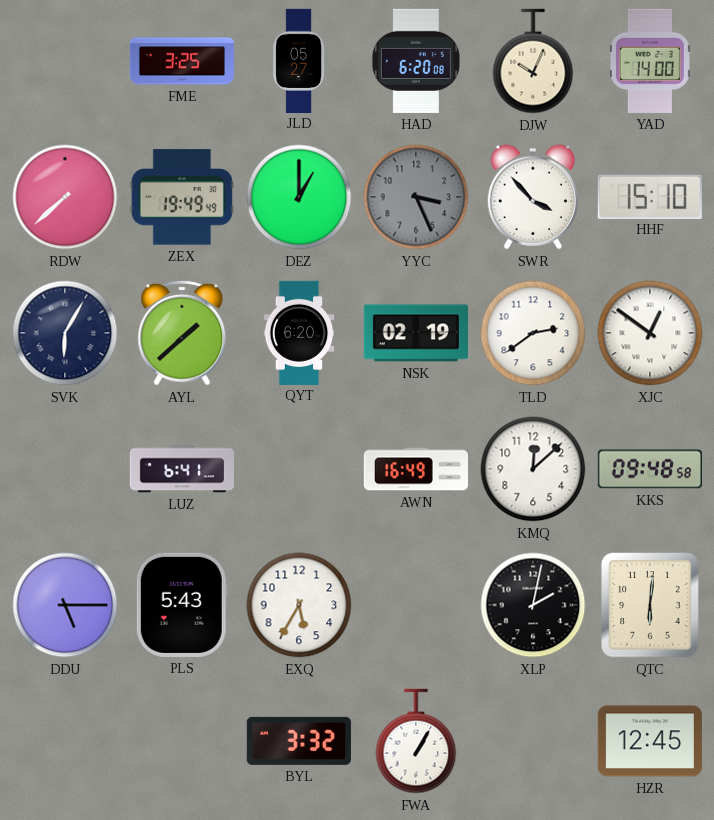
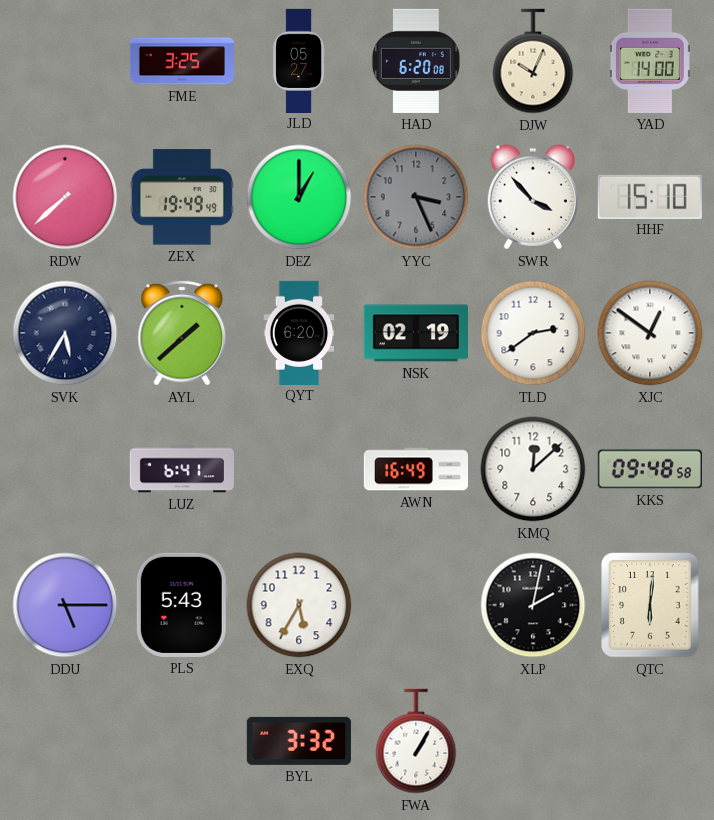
SVK: 6:05 -> 5:35 (65, 333)
HZR: 12:45 -> none (650, 741)
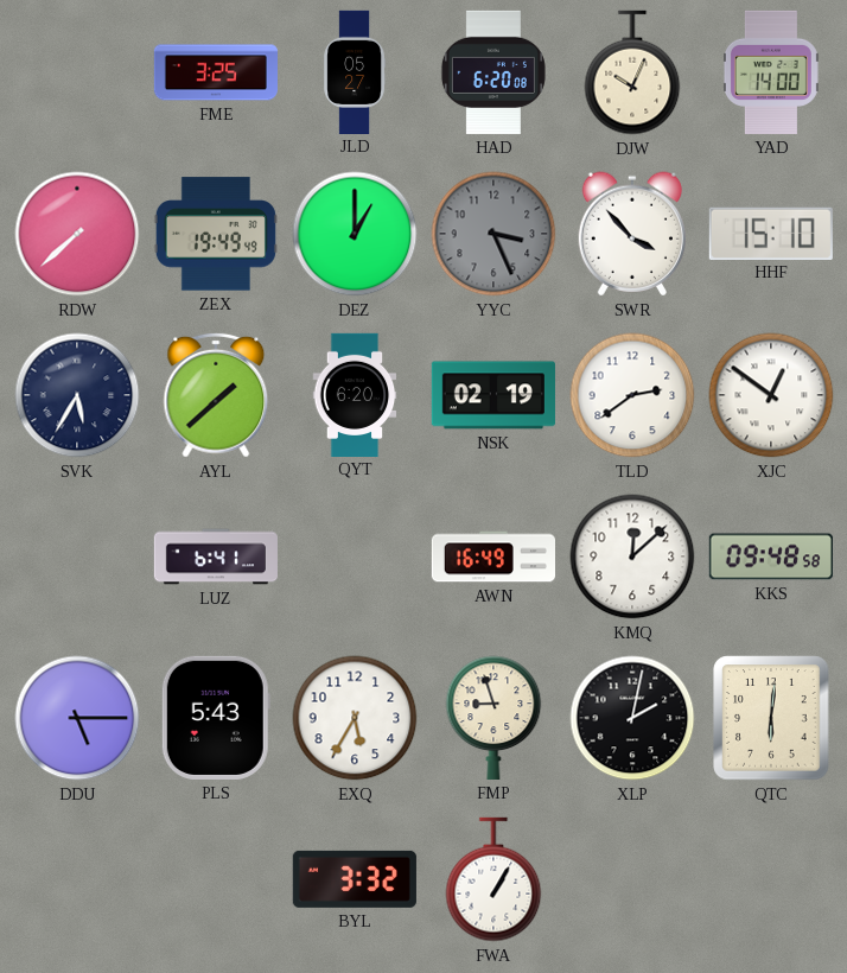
FMP: none -> 8:57 (493, 718)
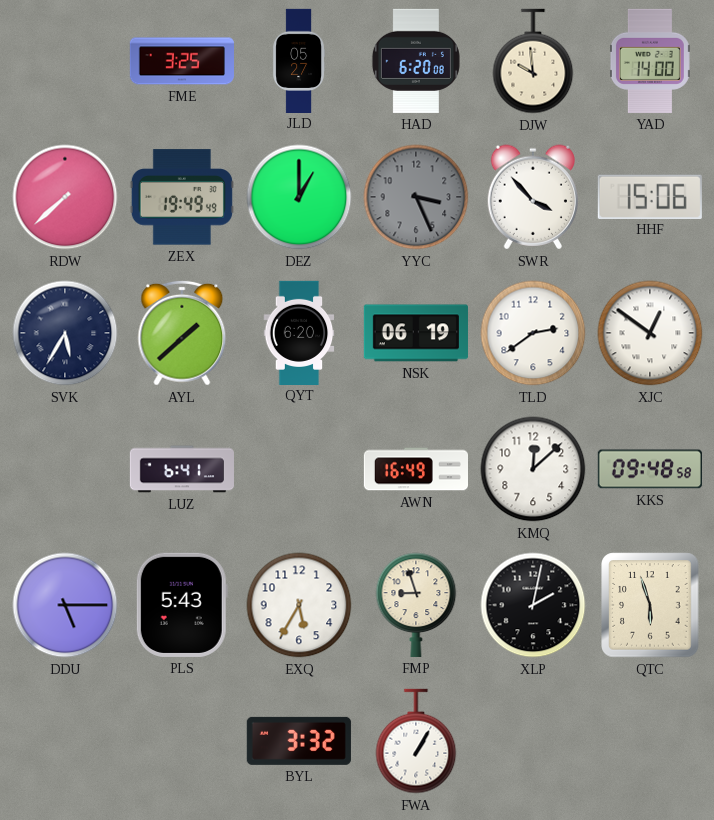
DJW: 10:04 -> 9:59 (533, 61)
HHF: 15:10 -> 15:06 (650, 196)
NSK: 02:19 -> 06:19 (416, 333)
QTC: 6:01 -> 5:57 (650, 605)
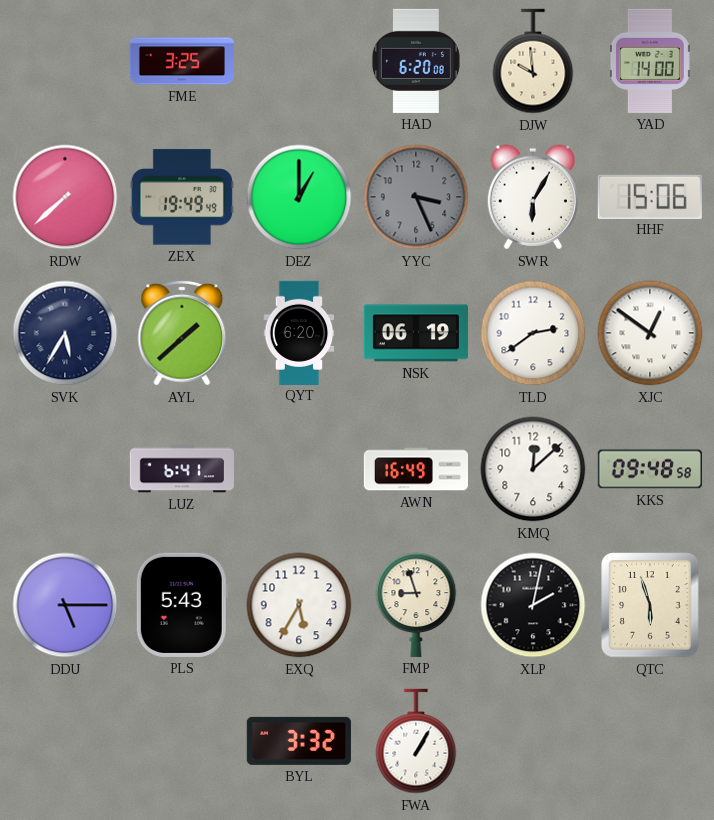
JLD: 05:27 -> none (299, 60)
SWR: 3:53 -> 6:05 (532, 197)
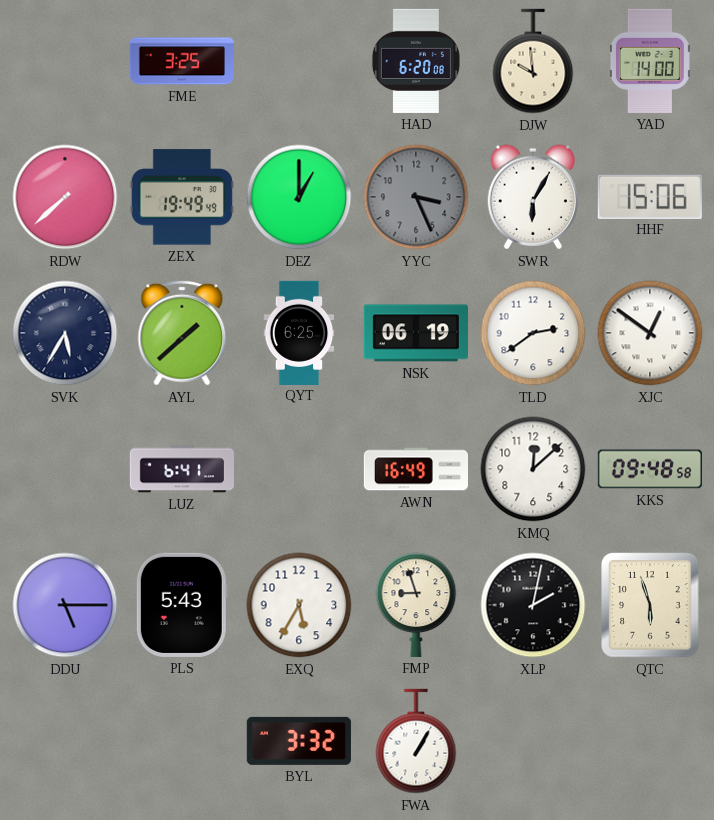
QYT: 6:20 -> 6:25 (299, 332)
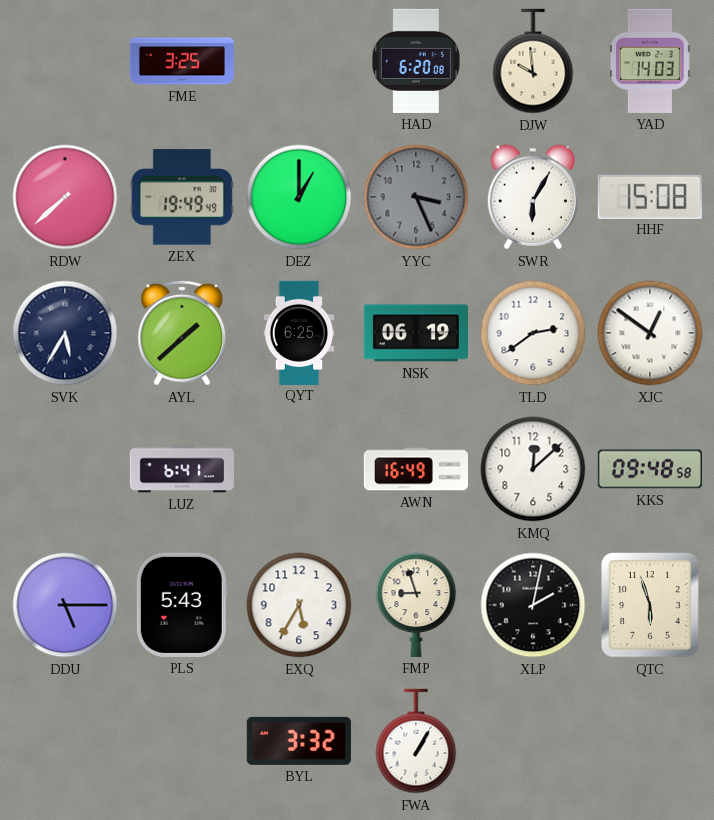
YAD: 14:00 -> 14:03 (650, 61)
HHF: 15:06 -> 15:08 (650, 196)
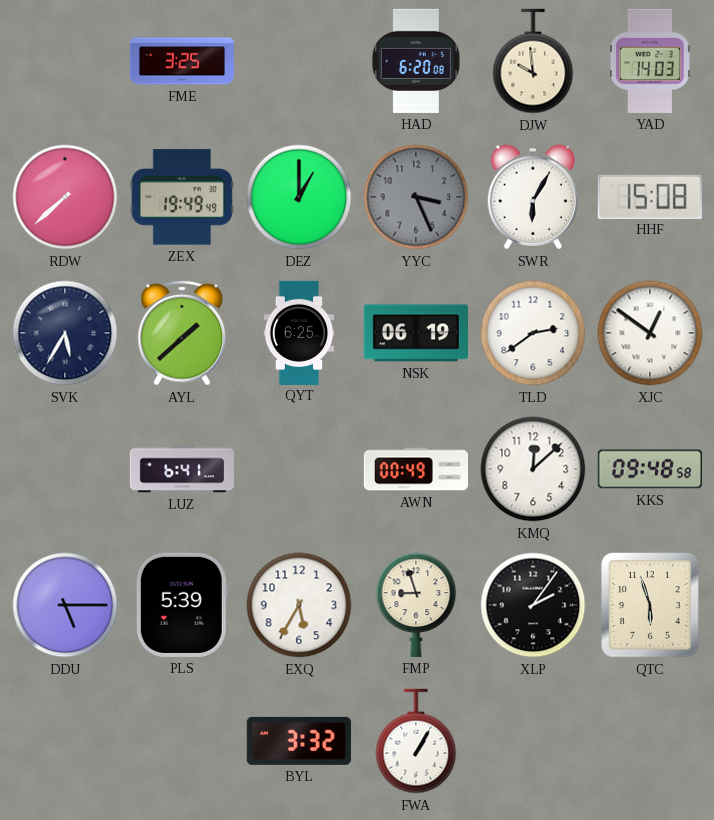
AWN: 16:49 -> 00:49 (415, 469)
PLS: 5:43 -> 5:39 (182, 605)
XLP: 2:02 -> 2:06 (533, 605)
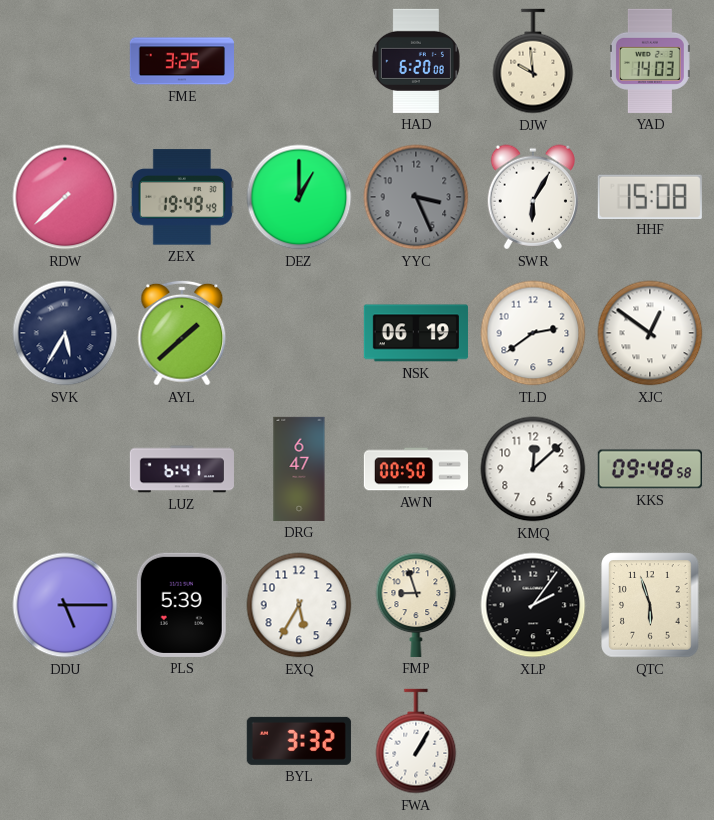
QYT: 6:25 -> none (299, 332)
DRG: none -> 6:47 (299, 469)
AWN: 00:49 -> 00:50 (415, 469)
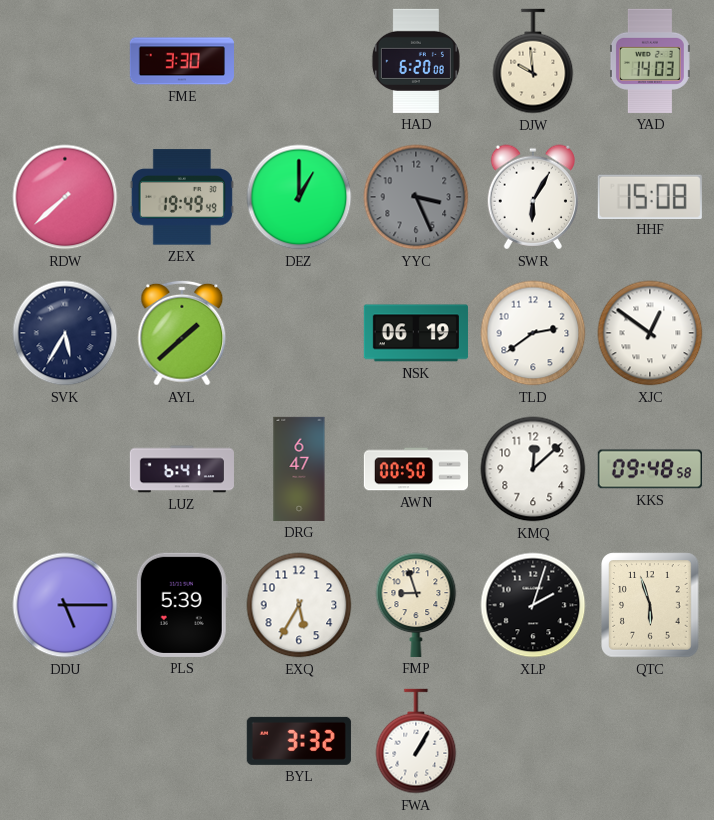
FME: 3:25 -> 3:30 (182, 61)
XLP: 2:06 -> 2:03 (533, 605)
